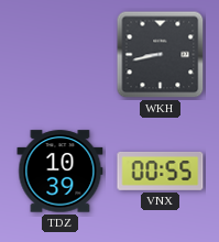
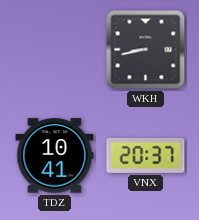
TDZ: 10:39 -> 10:41 (55, 156)
VNX: 00:55 -> 20:37 (146, 155)
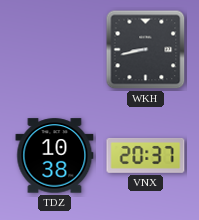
TDZ: 10:41 -> 10:38 (55, 156)
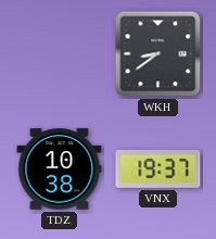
WKH: 8:43 -> 8:39 (158, 54)
VNX: 20:37 -> 19:37 (158, 168)
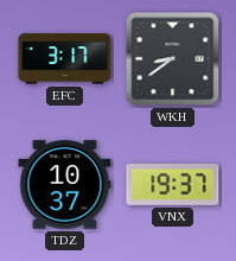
EFC: none -> 3:17 (65, 59)
TDZ: 10:38 -> 10:37 (65, 185)
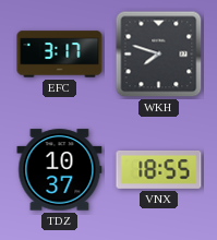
WKH: 8:39 -> 7:48 (159, 55)
VNX: 19:37 -> 18:55 (159, 169)
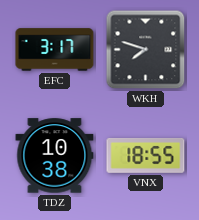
TDZ: 10:37 -> 10:38 (55, 156)
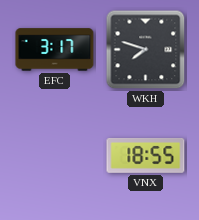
TDZ: 10:38 -> none (55, 156)
